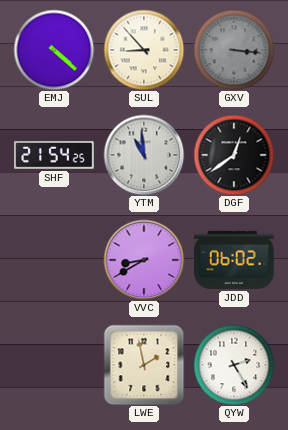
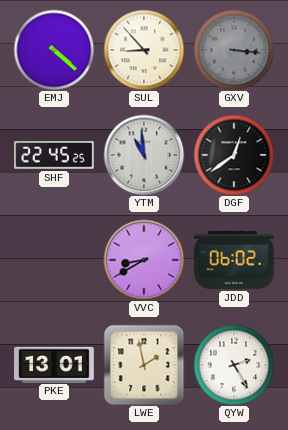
SHF: 21:54 -> 22:45 (54, 155)
PKE: none -> 13:01 (54, 364)
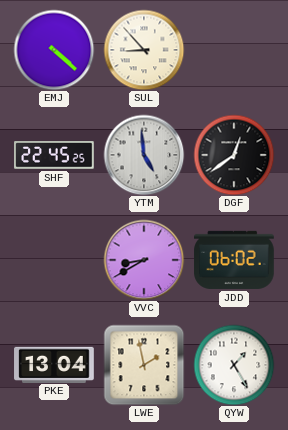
GXV: 3:16 -> none (234, 50)
YTM: 10:59 -> 4:59 (144, 155)
PKE: 13:01 -> 13:04 (54, 364)
QYW: 2:25 -> 1:25 (234, 365)
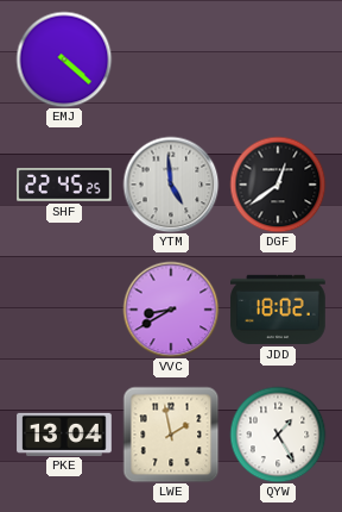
SUL: 8:53 -> none (144, 50)
JDD: 06:02 -> 18:02 (278, 310)
